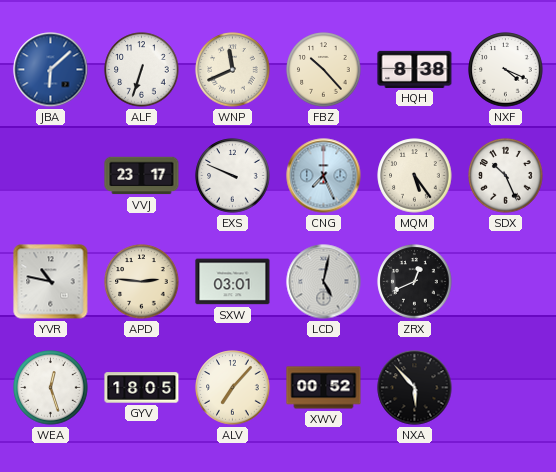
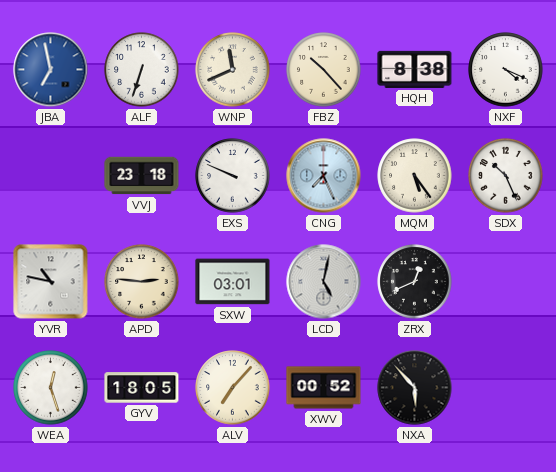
JBA: 6:08 -> 6:58 (51, 70)
VVJ: 23:17 -> 23:18 (142, 176)
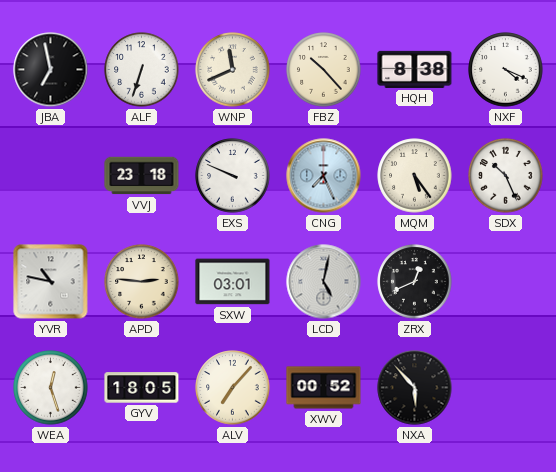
JBA dial: blue -> black (51, 70)
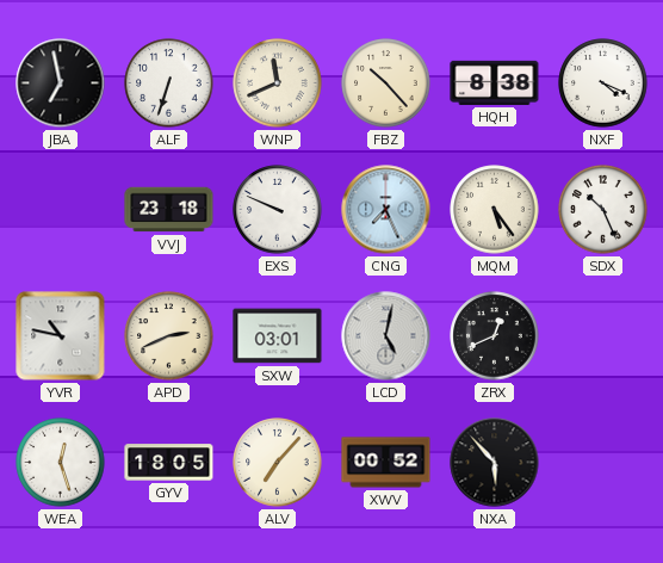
APD: 2:46 -> 2:41 (169, 336)
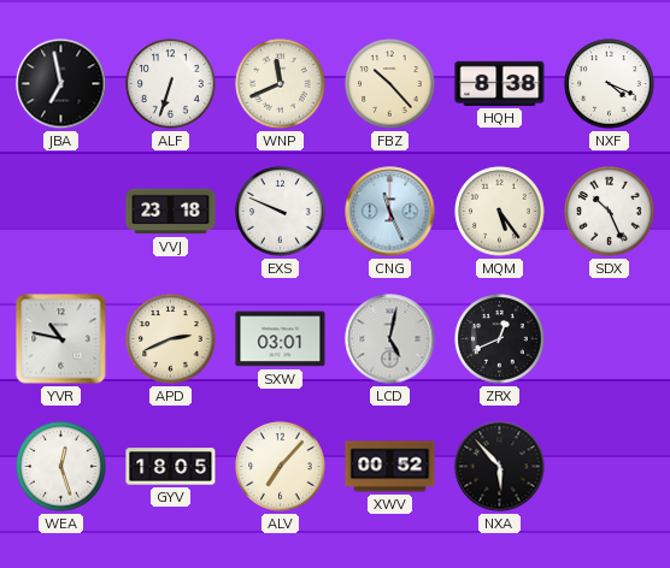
CNG: 7:26 -> 11:26 (390, 212)
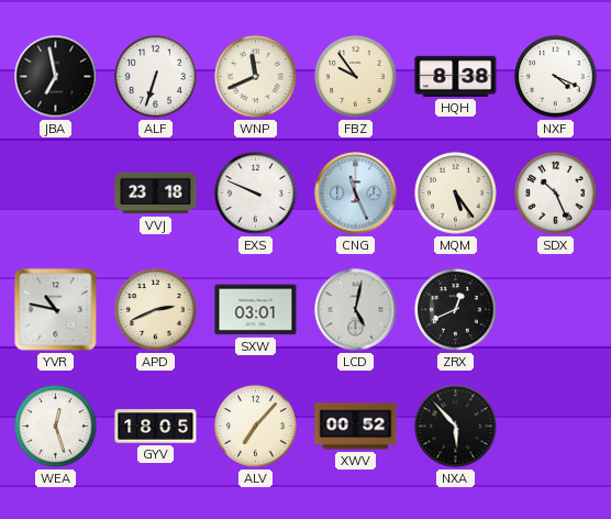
FBZ: 10:23 -> 9:54 (356, 77)
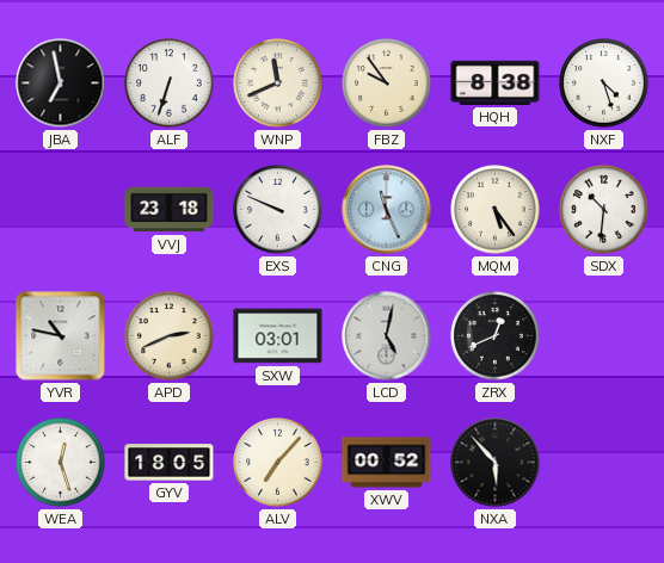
NXF: 4:19 -> 4:27 (604, 83)
SDX: 10:26 -> 10:31 (604, 210)
